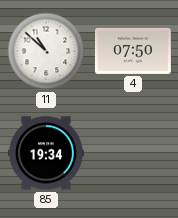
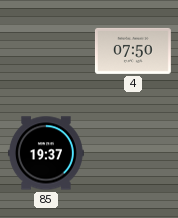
11: 10:52 -> none (46, 51)
85: 19:34 -> 19:37 (46, 153)
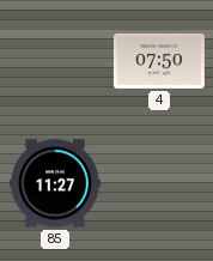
85: 19:37 -> 11:27 (55, 183)
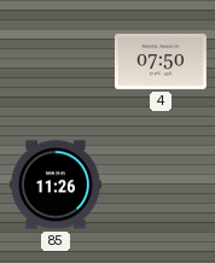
85: 11:27 -> 11:26 (56, 185)
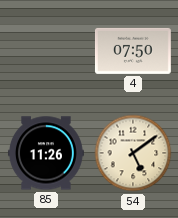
54: none -> 5:09 (133, 153)
